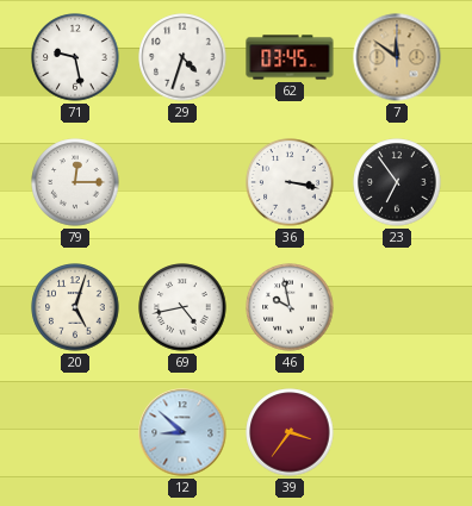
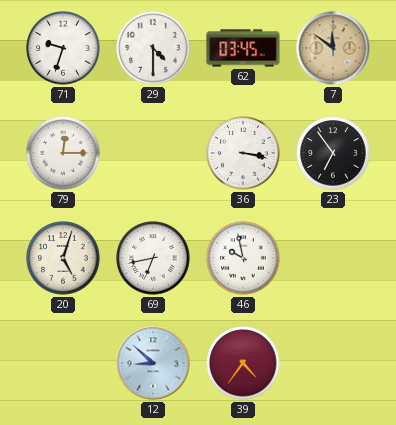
71: 9:28 -> 9:33 (63, 48)
29: 4:33 -> 4:30 (153, 48)
69: 4:43 -> 6:43 (153, 258)
39: 3:36 -> 4:36 (243, 363)
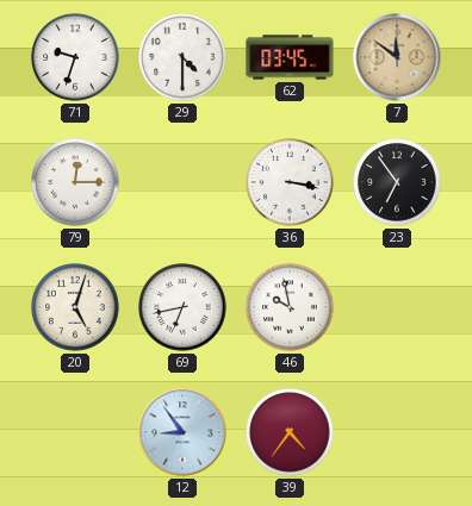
12: 8:52 -> 8:54 (182, 432)
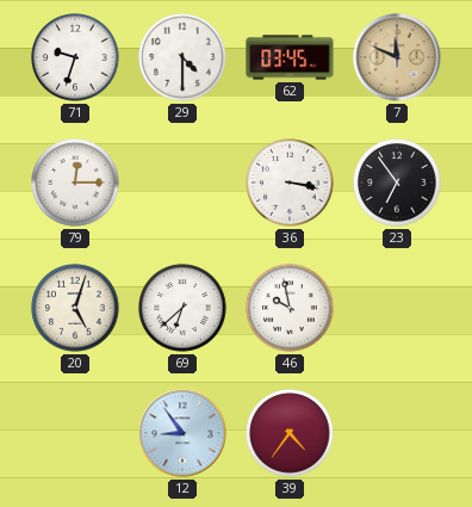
7: 11:51 -> 11:49 (397, 57)
69: 6:43 -> 6:38 (182, 308)
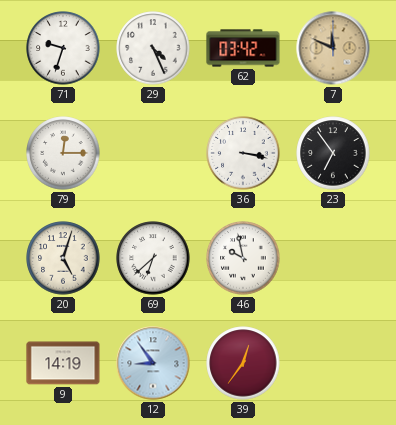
29: 4:30 -> 4:26 (153, 48)
62: 03:45 -> 03:42 (243, 48)
9: none -> 14:19 (63, 363)
39: 4:36 -> 12:36 (243, 363)
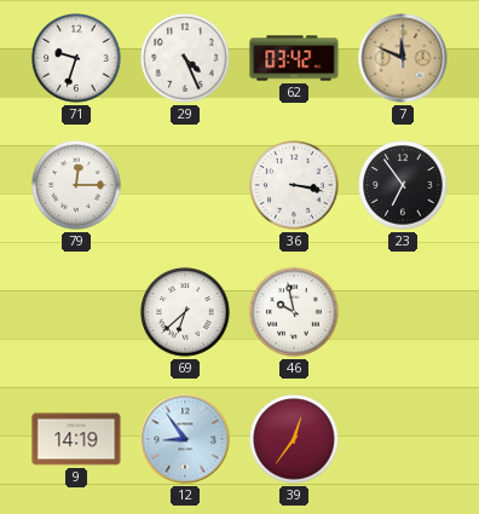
20: 5:03 -> none (63, 258)
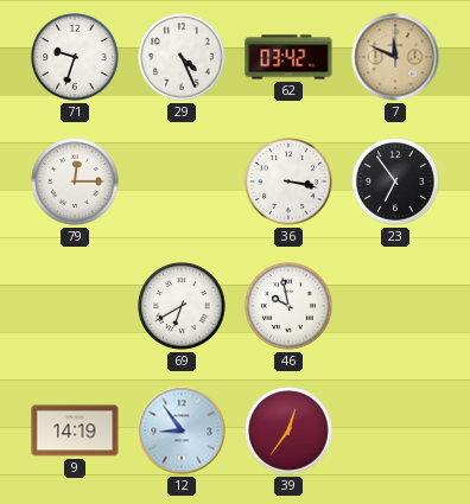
69: 6:38 -> 6:40 (182, 306)
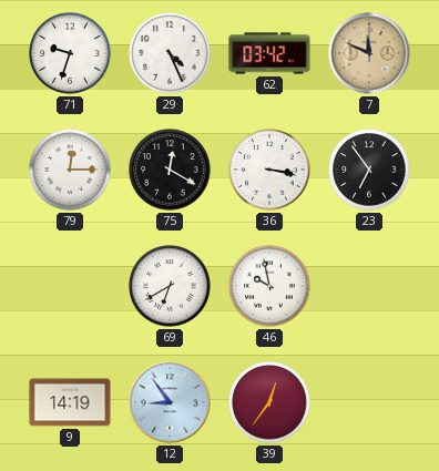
75: none -> 12:20 (170, 170)
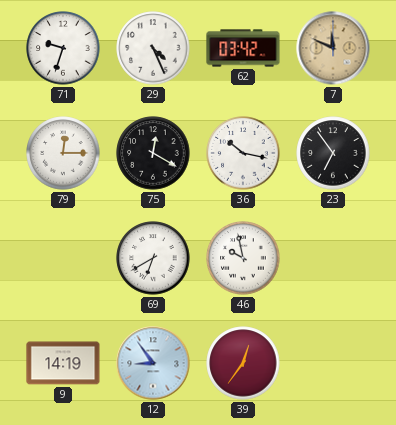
36: 3:17 -> 10:17 (243, 153)
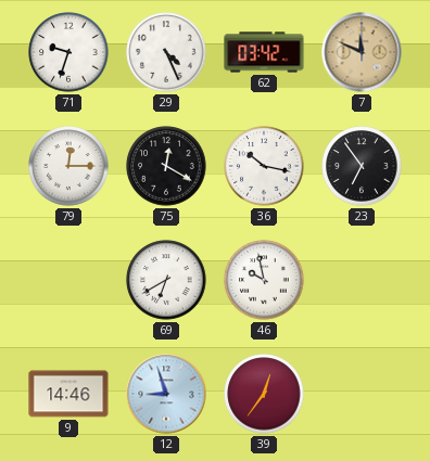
9: 14:19 -> 14:46 (68, 394)
12: 8:54 -> 8:57 (166, 394)
